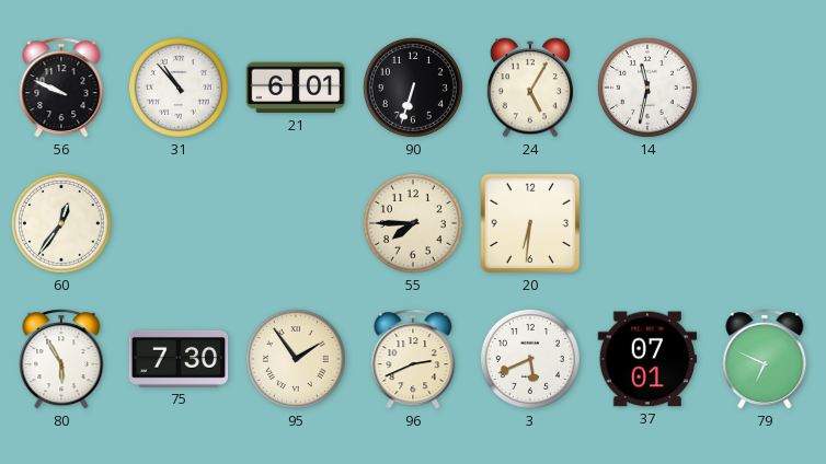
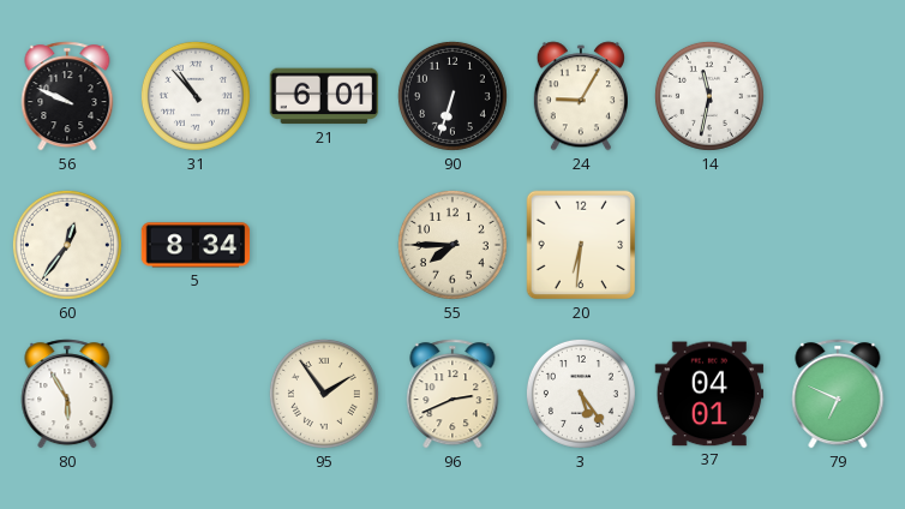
24: 5:05 -> 9:05 (581, 96)
5: none -> 8:34 (196, 245)
75: 7:30 -> none (179, 359)
3: 5:41 -> 5:24 (581, 394)
37: 07:01 -> 04:01 (709, 394)
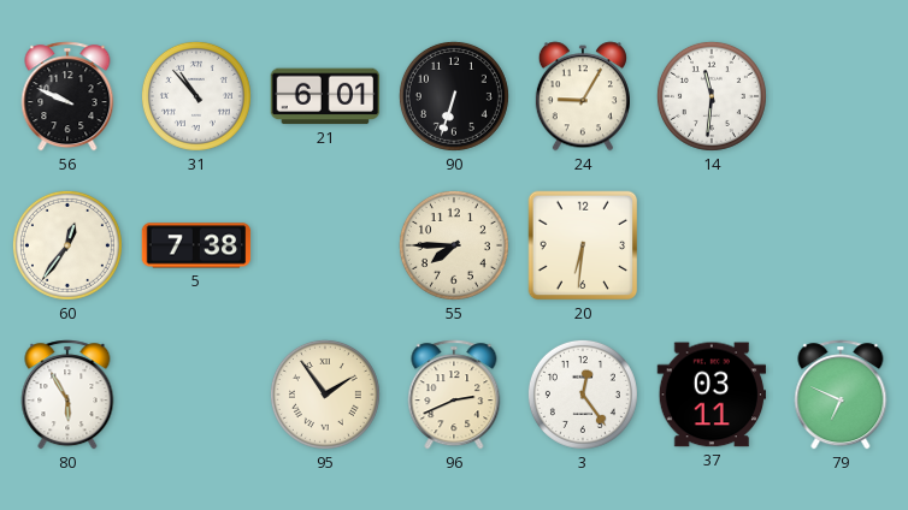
14: 11:32 -> 11:31 (712, 96)
5: 8:34 -> 7:38 (196, 245)
3: 5:24 -> 12:24 (583, 395)
37: 04:01 -> 03:11 (712, 395)
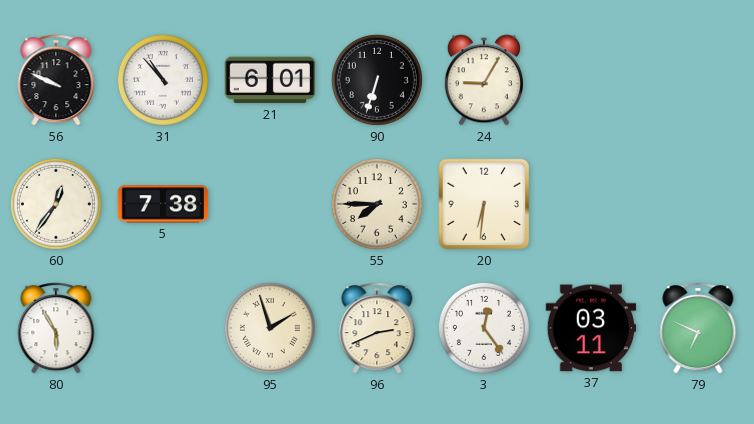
14: 11:31 -> none (712, 96)
95: 1:54 -> 1:57 (270, 328)
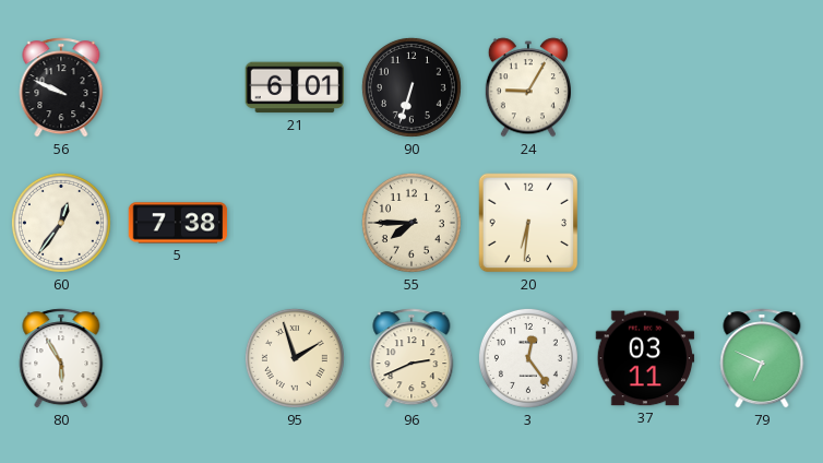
31: 10:53 -> none (163, 80)
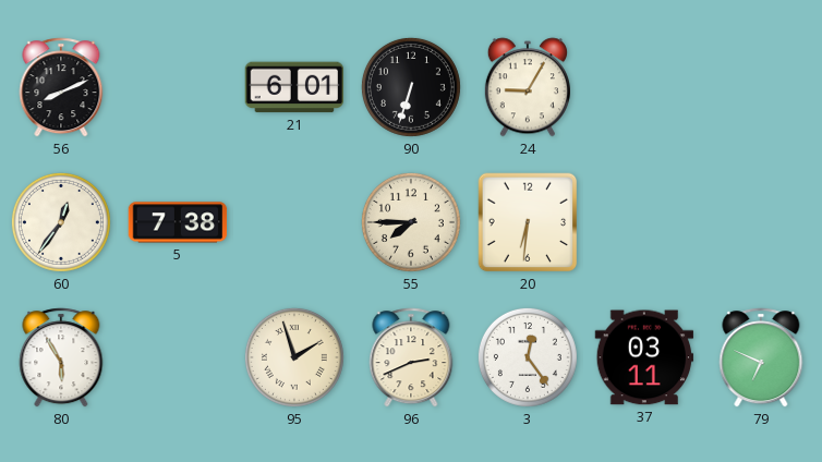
56: 9:49 -> 8:11 (61, 87)
